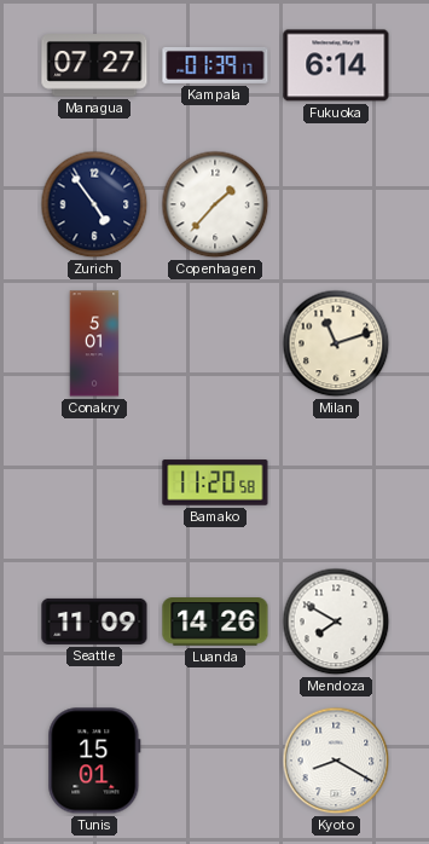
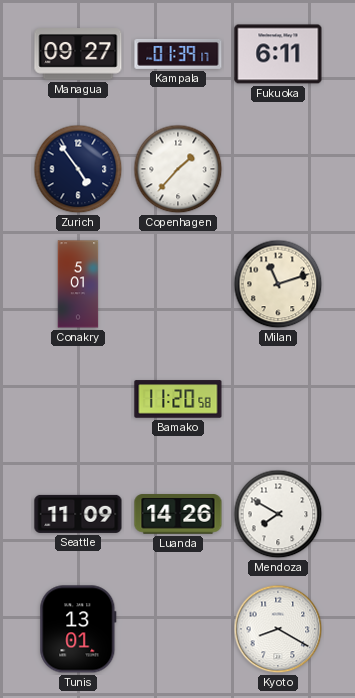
Managua: 07:27 -> 09:27 (78, 54)
Fukuoka: 6:14 -> 6:11 (278, 54)
Tunis: 15:01 -> 13:01 (78, 629)
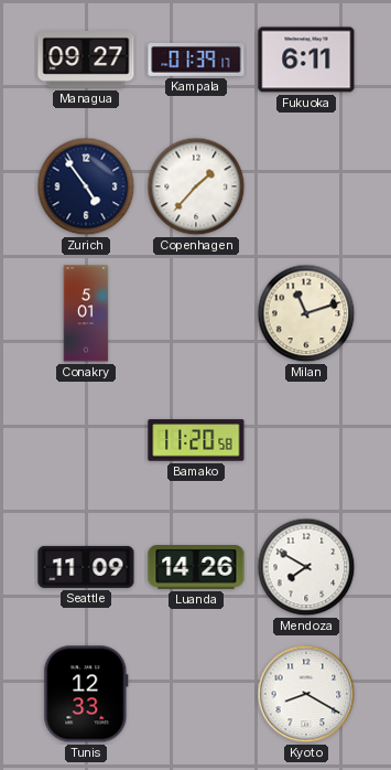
Tunis: 13:01 -> 12:33 (86, 694)
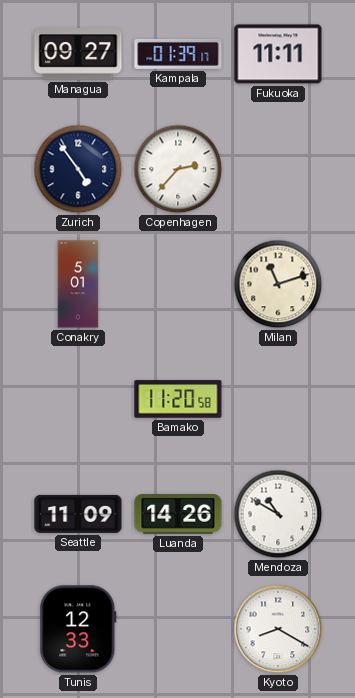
Fukuoka: 6:11 -> 11:11 (278, 54)
Copenhagen: 1:37 -> 2:37 (178, 169)
Mendoza: 7:50 -> 10:50 (278, 514)
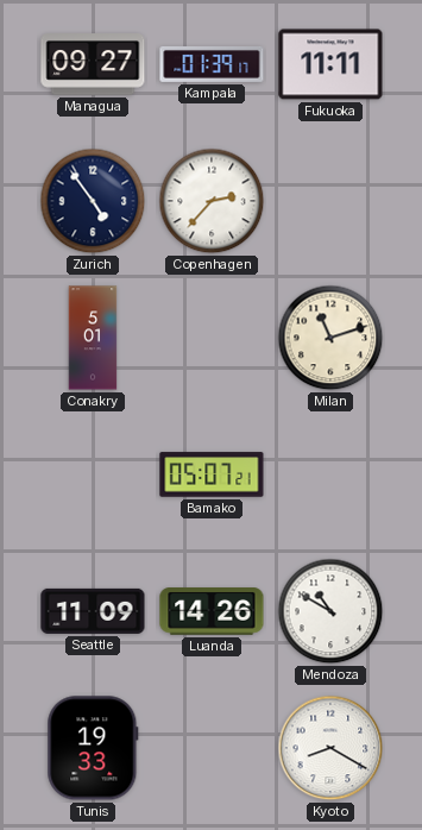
Bamako: 11:20 -> 05:07 (212, 474)
Tunis: 12:33 -> 19:33 (93, 748)
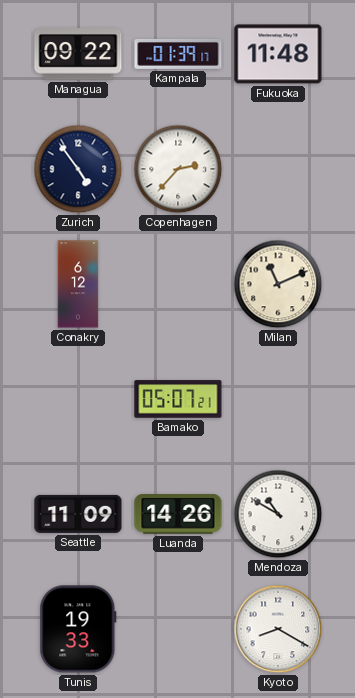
Managua: 09:27 -> 09:22 (78, 54)
Fukuoka: 11:11 -> 11:48 (278, 54)
Conakry: 5:01 -> 6:12 (78, 284)
Milan: 11:12 -> 11:11 (278, 284)
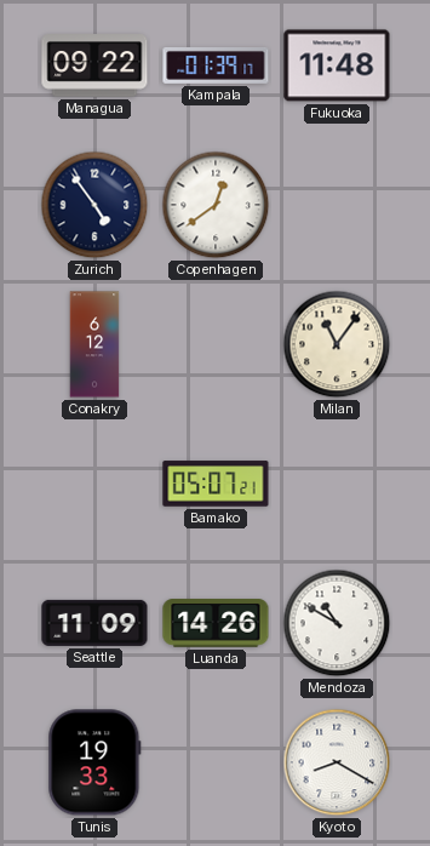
Copenhagen: 2:37 -> 12:39 (216, 205)
Milan: 11:11 -> 11:06 (337, 344)
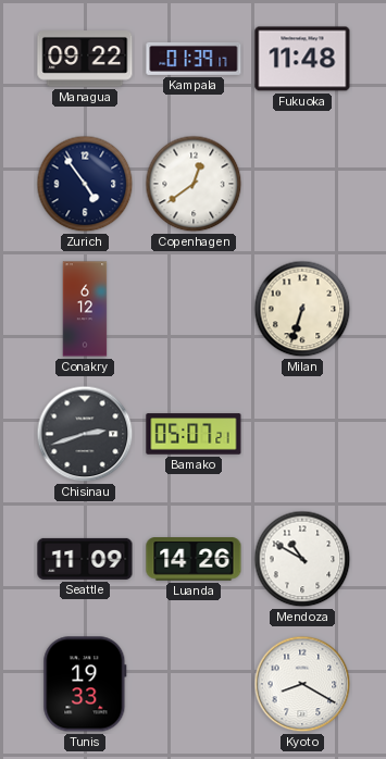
Milan: 11:06 -> 6:33 (302, 309)
Chisinau: none -> 2:42 (85, 434)
